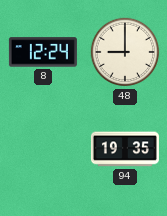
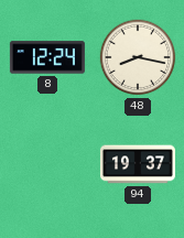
48: 9:00 -> 8:17 (138, 57)
94: 19:35 -> 19:37 (138, 164)
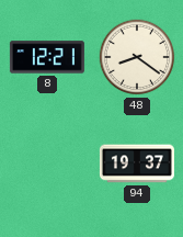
8: 12:24 -> 12:21 (47, 57)
48: 8:17 -> 8:21 (137, 57)
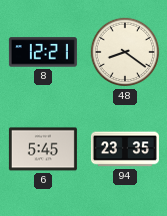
6: none -> 5:45 (43, 149)
94: 19:37 -> 23:35 (125, 149)
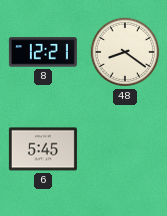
94: 23:35 -> none (125, 149)
